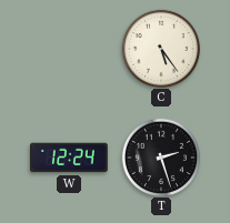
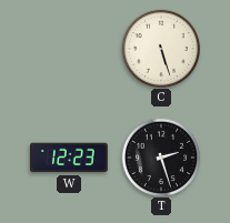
C: 5:24 -> 5:27 (160, 48)
W: 12:24 -> 12:23 (70, 158)
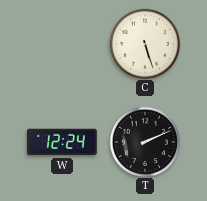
W: 12:23 -> 12:24 (63, 142)
T: 2:27 -> 2:11 (144, 141)
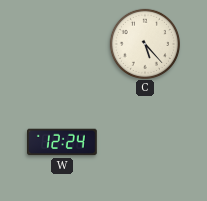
C: 5:27 -> 5:23 (144, 43)
T: 2:11 -> none (144, 141)
